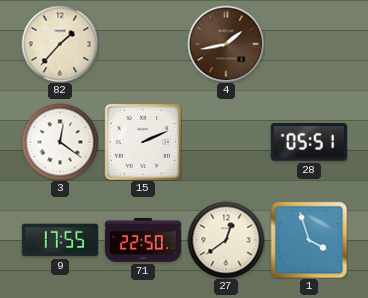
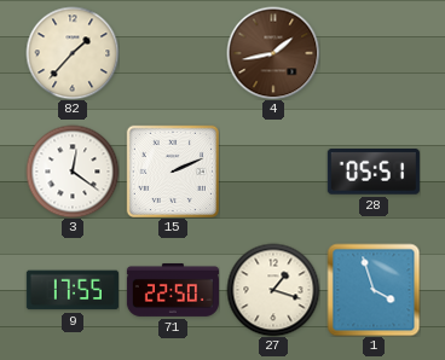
27: 12:39 -> 1:18 (273, 290)
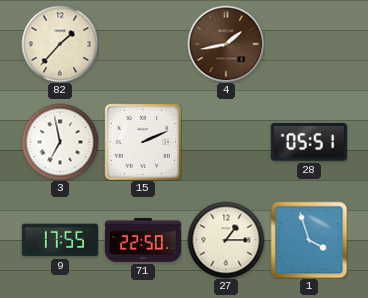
3: 12:21 -> 6:58 (60, 142)
27: 1:18 -> 1:15 (226, 240)
